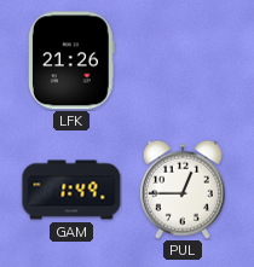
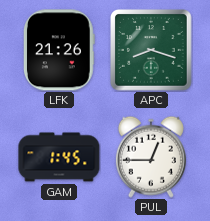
APC: none -> 8:18 (152, 51)
GAM: 1:49 -> 1:45 (59, 157)
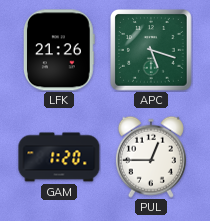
APC: 8:18 -> 5:18 (152, 51)
GAM: 1:45 -> 1:20 (59, 157)
